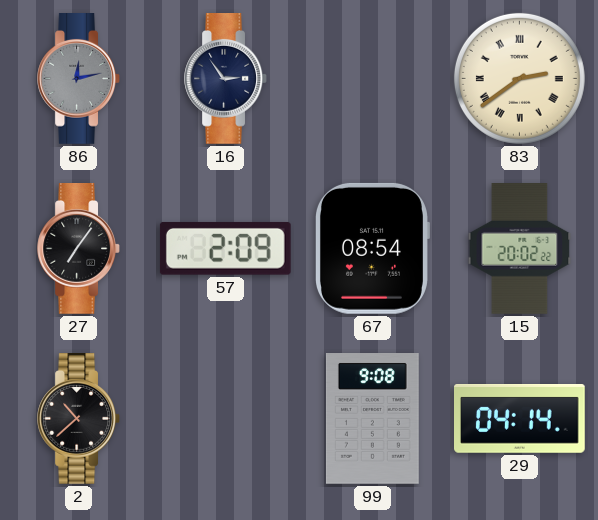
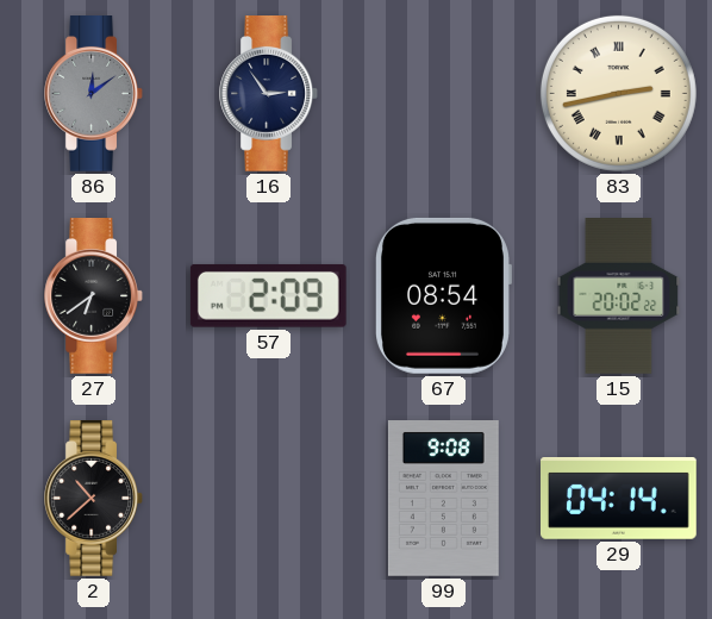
86: 12:13 -> 12:09 (93, 94)
83: 2:39 -> 2:43 (618, 93)
27: 7:06 -> 6:39 (93, 296)
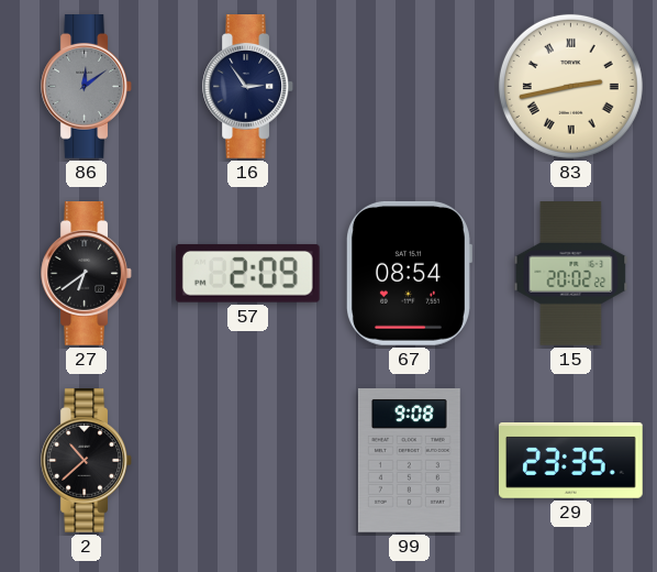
29: 04:14 -> 23:35 (571, 461)
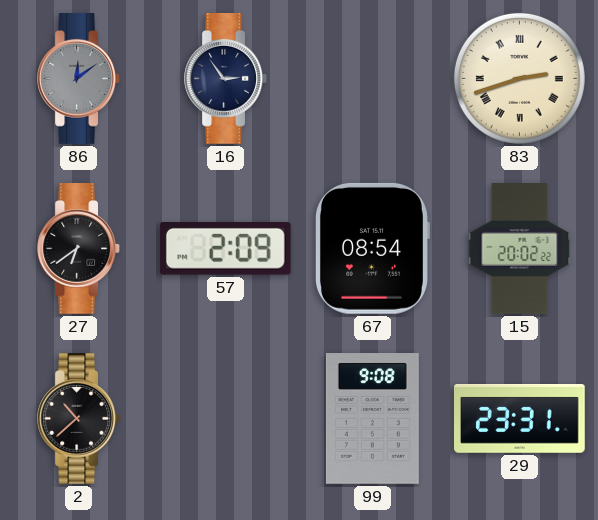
83: 2:43 -> 2:42 (519, 78)
29: 23:35 -> 23:31 (520, 419)
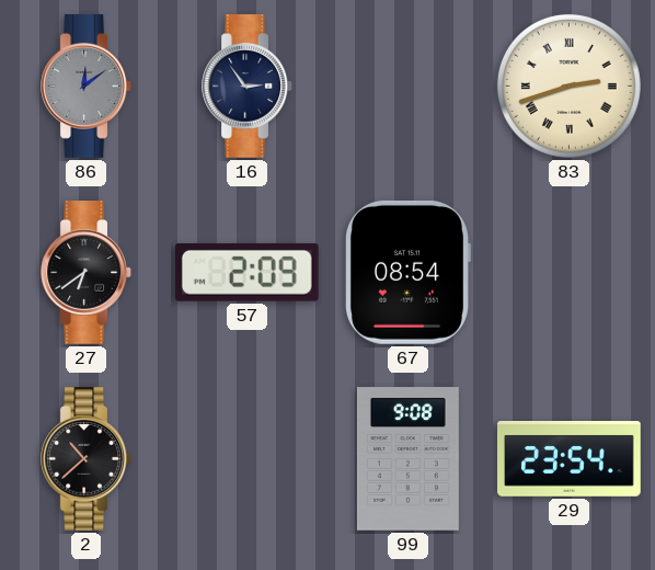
15: 20:02 -> none (520, 249)
29: 23:31 -> 23:54 (570, 459)
